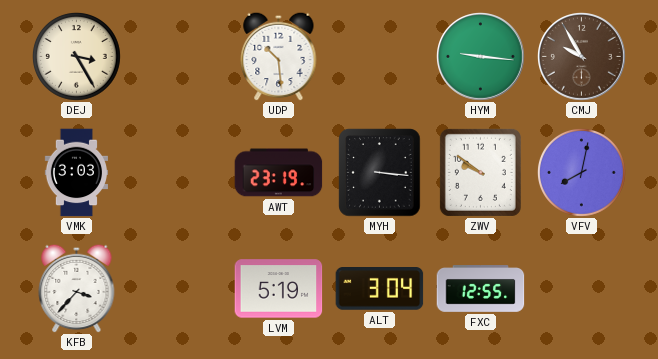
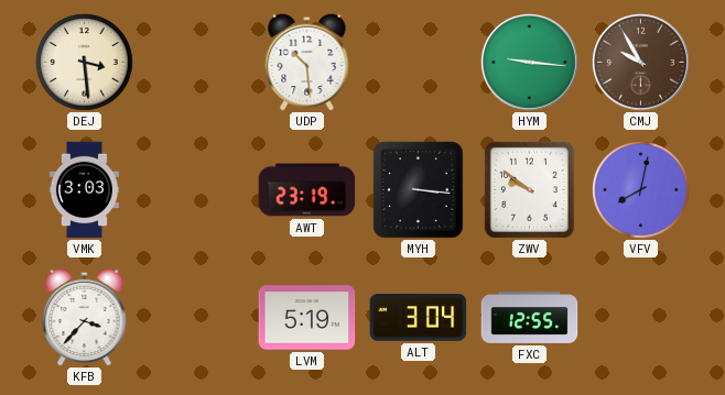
DEJ: 3:25 -> 3:29 (84, 62)
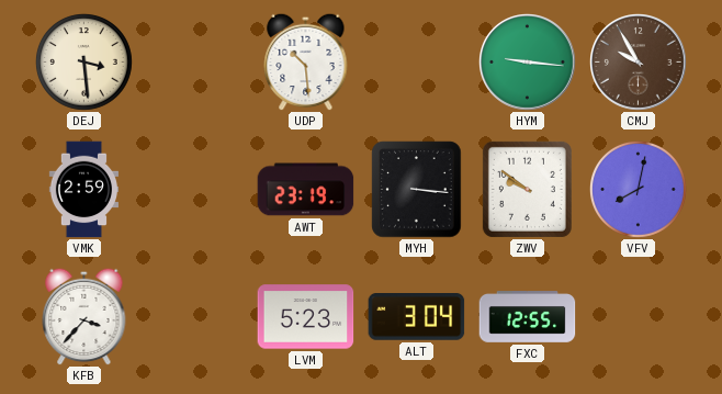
VMK: 3:03 -> 2:59 (83, 190)
LVM: 5:19 -> 5:23 (306, 317)
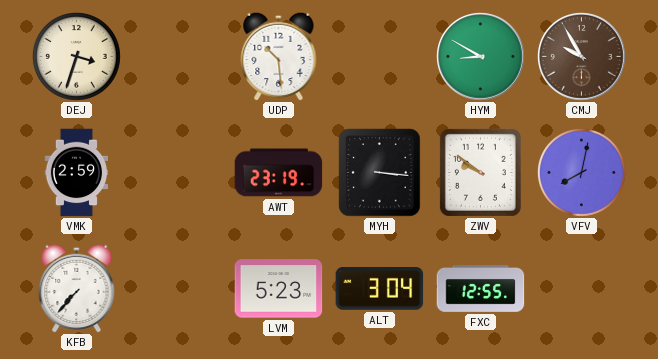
DEJ: 3:29 -> 3:33 (76, 56)
HYM: 9:16 -> 8:50 (481, 57)
KFB: 3:37 -> 7:37 (77, 288)
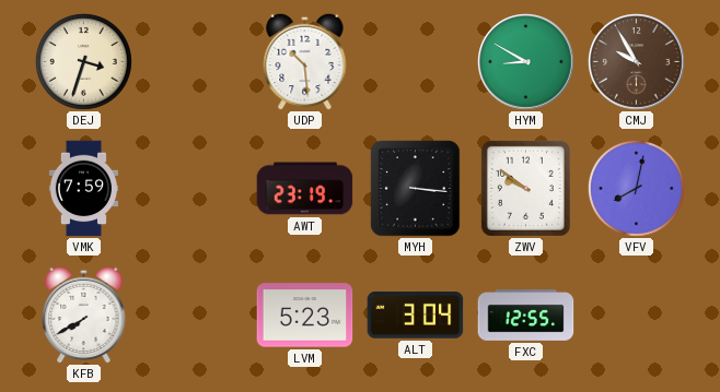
VMK: 2:59 -> 7:59 (83, 189)
KFB: 7:37 -> 7:40 (84, 314)
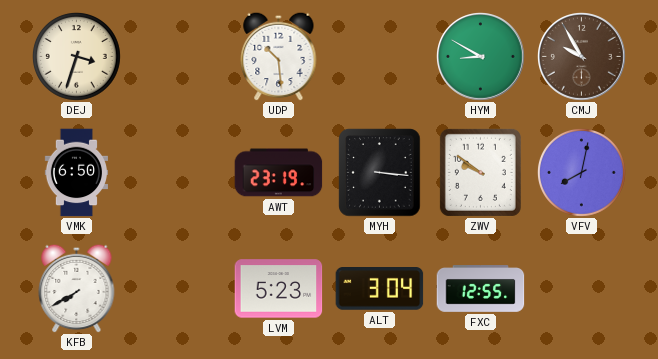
VMK: 7:59 -> 6:50 (76, 173)
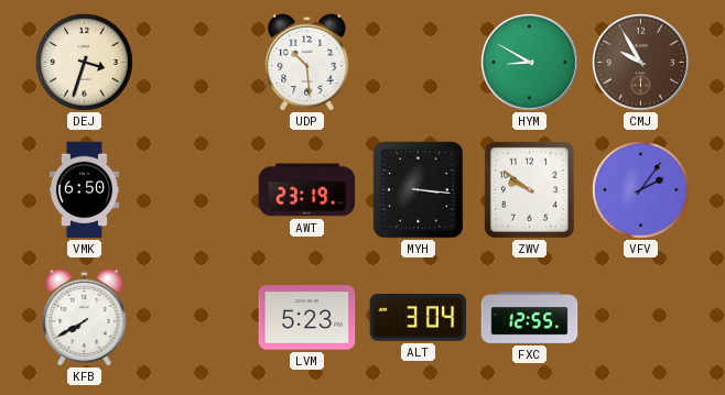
VFV: 8:02 -> 2:06 (640, 189)
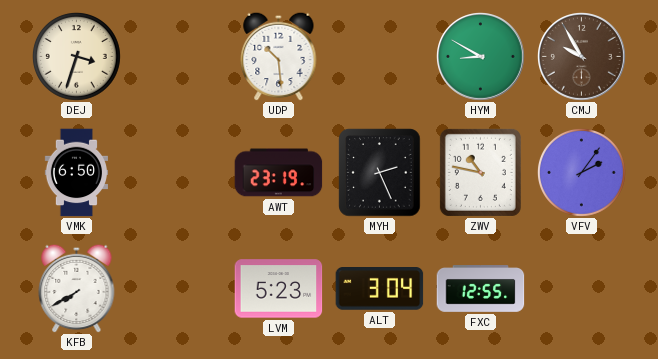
MYH: 3:16 -> 2:26 (380, 173)
ZWV: 9:51 -> 10:47 (480, 172)
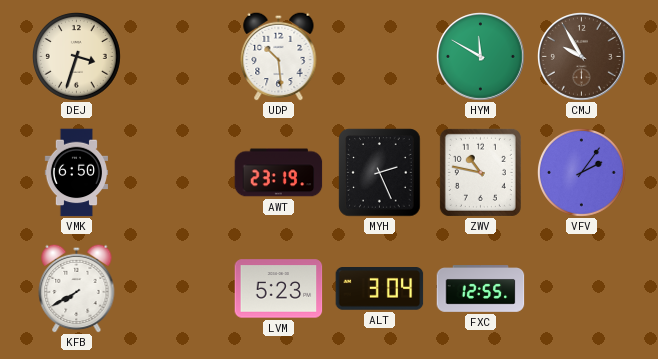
HYM: 8:50 -> 11:50 (481, 57)
